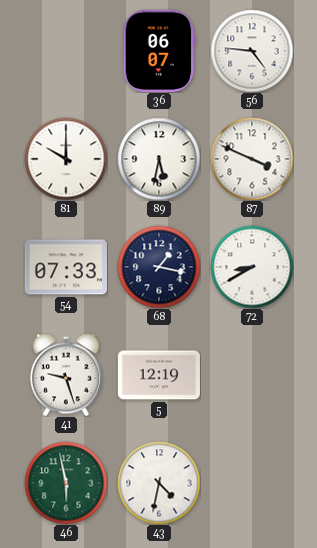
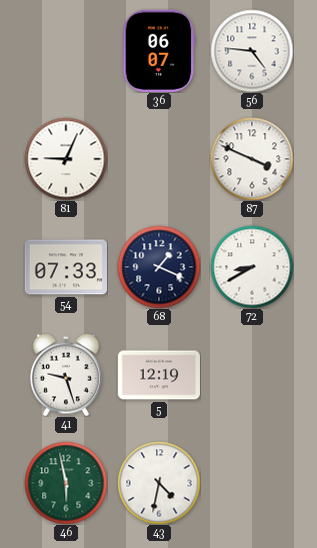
81: 10:00 -> 9:04 (66, 159)
89: 5:32 -> none (159, 159)
68: 1:17 -> 1:19 (159, 267)
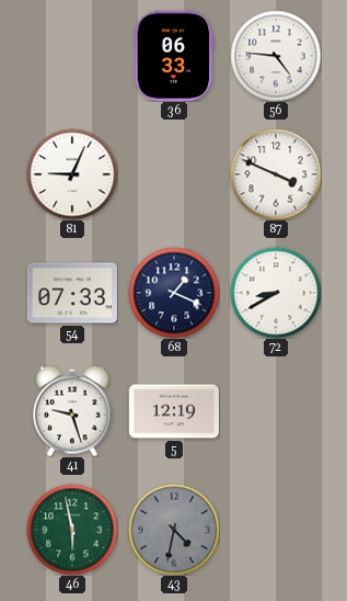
36: 06:07 -> 06:33 (174, 56)
43 dial: white -> grey (174, 530)
